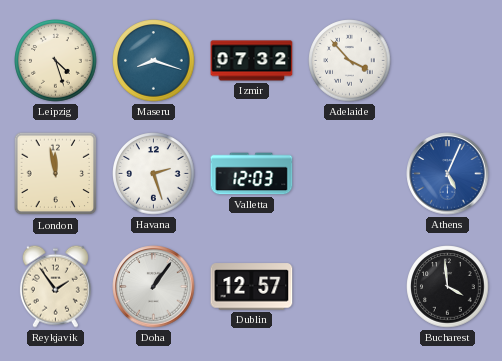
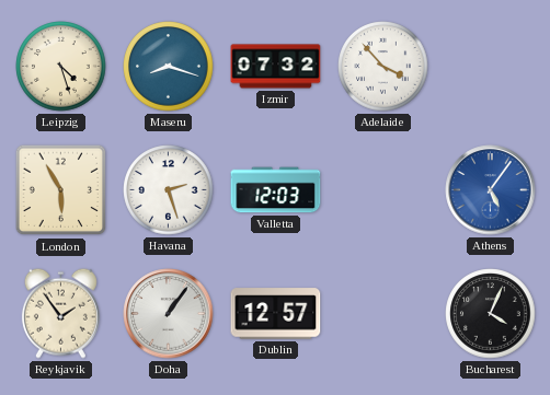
London: 11:58 -> 5:55 (61, 190)
Athens: 5:04 -> 5:06 (491, 190)
Bucharest: 3:59 -> 4:04 (491, 314)
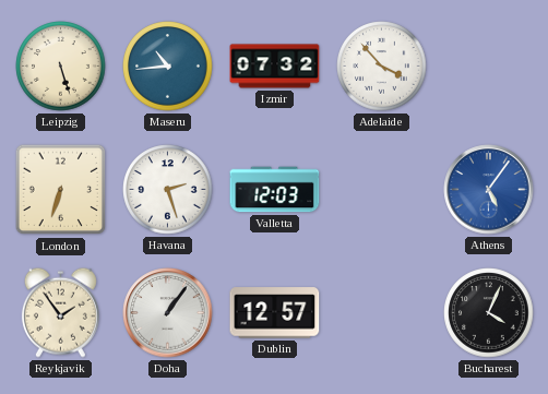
Leipzig: 4:27 -> 5:27 (61, 67)
Maseru: 8:18 -> 10:44 (168, 67)
London: 5:55 -> 6:33 (61, 190)
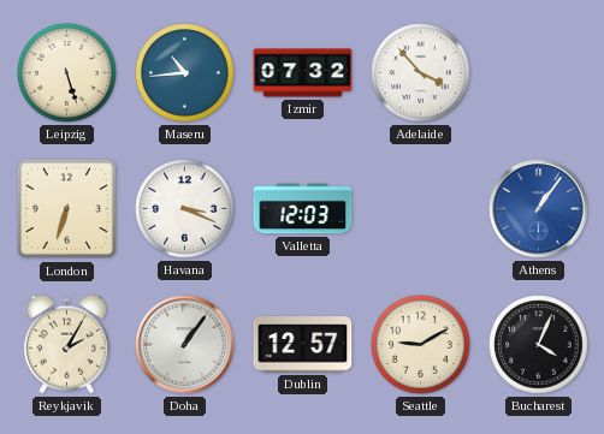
Havana: 2:27 -> 3:19 (185, 209)
Athens: 5:06 -> 1:06 (539, 209)
Reykjavik: 1:54 -> 2:05 (66, 344)
Seattle: none -> 9:10 (421, 345)
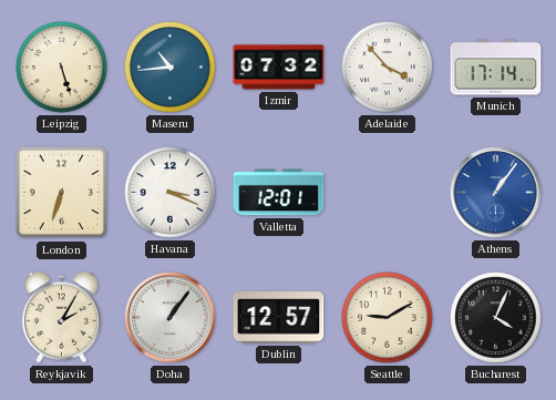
Munich: none -> 17:14 (496, 68)
Valletta: 12:03 -> 12:01 (279, 193)
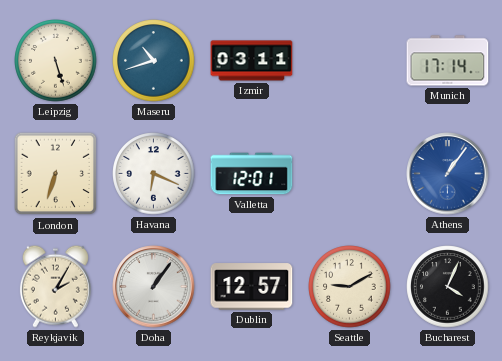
Maseru: 10:44 -> 10:42 (154, 61)
Izmir: 07:32 -> 03:11 (252, 61)
Adelaide: 3:53 -> none (388, 68)
Havana: 3:19 -> 6:19 (154, 174)
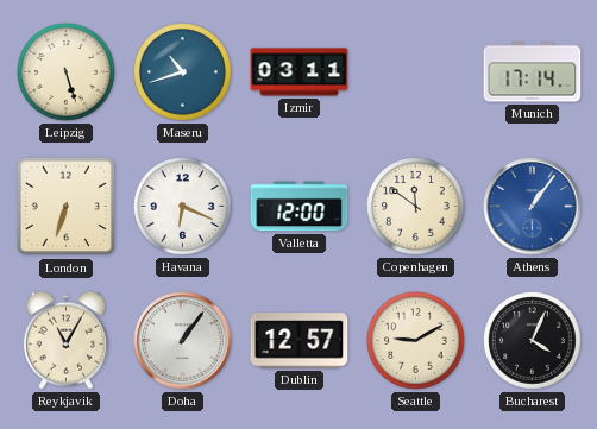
Valletta: 12:01 -> 12:00 (300, 207)
Copenhagen: none -> 11:51 (416, 207)
Reykjavik: 2:05 -> 11:05 (65, 340)
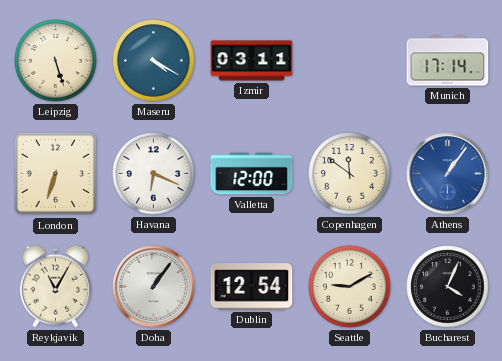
Maseru: 10:42 -> 4:20 (154, 61)
Dublin: 12:57 -> 12:54 (252, 287)
